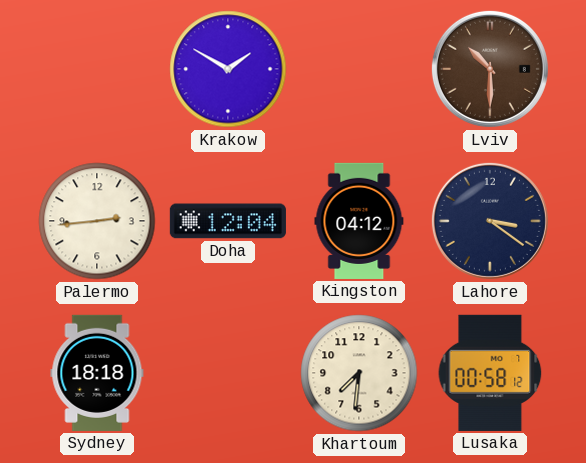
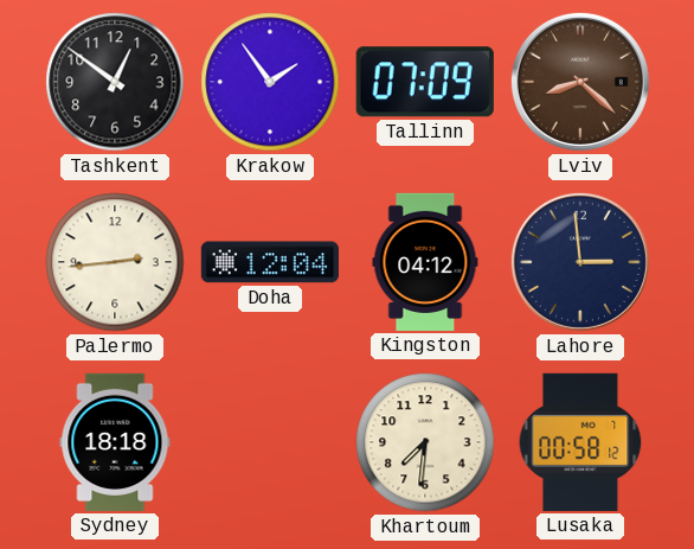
Tashkent: none -> 12:51 (115, 82)
Krakow: 1:50 -> 1:54 (270, 82)
Tallinn: none -> 07:09 (425, 82)
Lviv: 10:30 -> 8:22 (580, 82)
Lahore: 3:21 -> 2:59 (580, 262)
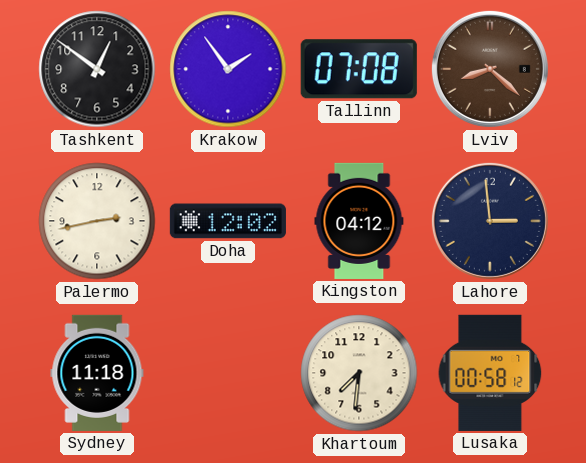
Tallinn: 07:09 -> 07:08 (359, 69)
Palermo: 2:44 -> 2:43 (97, 221)
Doha: 12:04 -> 12:02 (228, 221)
Sydney: 18:18 -> 11:18 (97, 373)
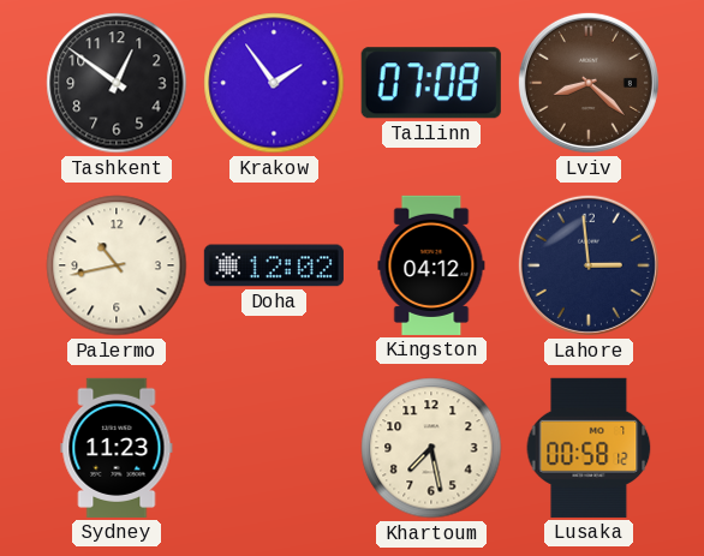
Palermo: 2:43 -> 10:43 (117, 265)
Sydney: 11:18 -> 11:23 (117, 448)
Khartoum: 7:31 -> 7:28 (431, 448)
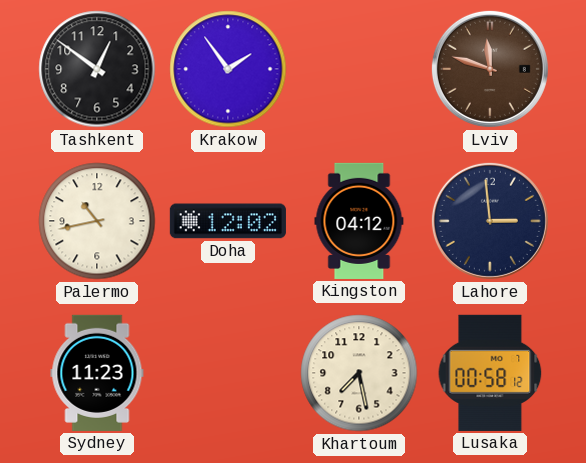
Tallinn: 07:08 -> none (431, 83)
Lviv: 8:22 -> 11:48 (490, 69)
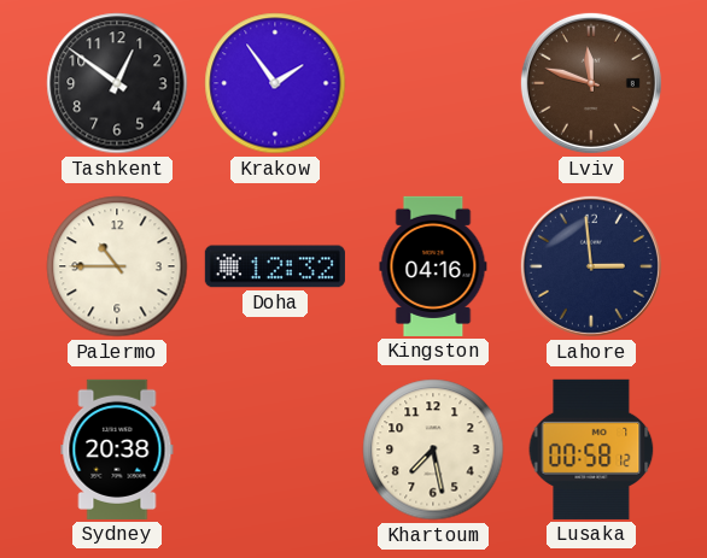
Palermo: 10:43 -> 10:45 (117, 266)
Doha: 12:02 -> 12:32 (275, 266)
Kingston: 04:12 -> 04:16 (433, 266)
Sydney: 11:23 -> 20:38 (117, 450)
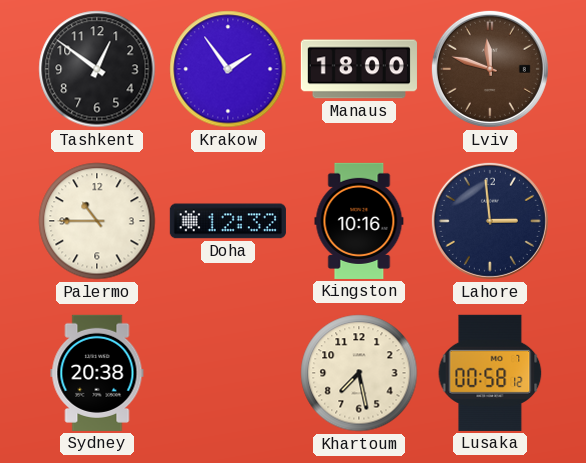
Manaus: none -> 18:00 (359, 69)
Kingston: 04:16 -> 10:16 (359, 221)
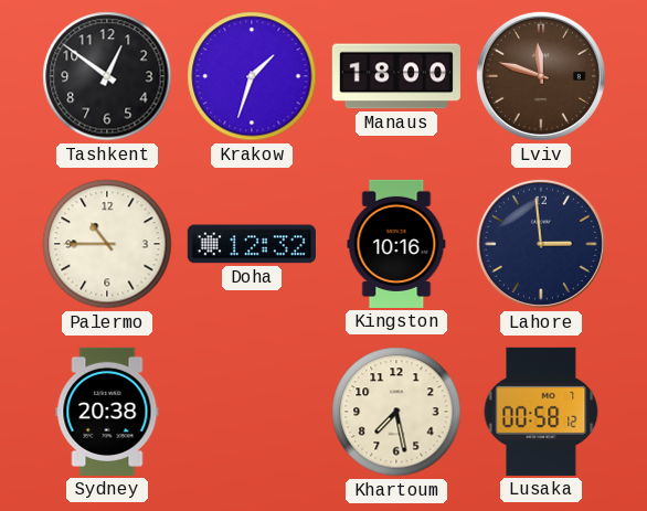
Krakow: 1:54 -> 1:33 (252, 76)
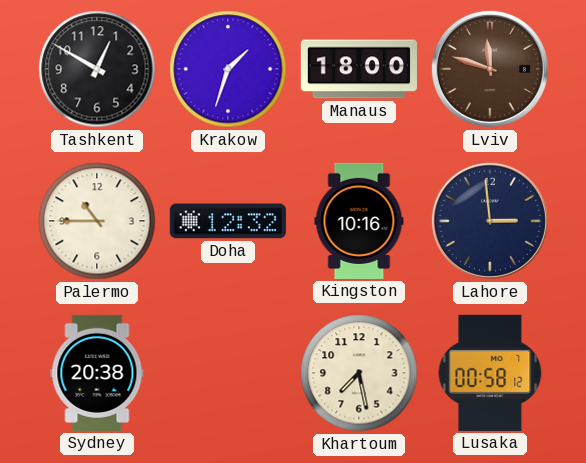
Tashkent: 12:51 -> 12:50 (97, 69)
